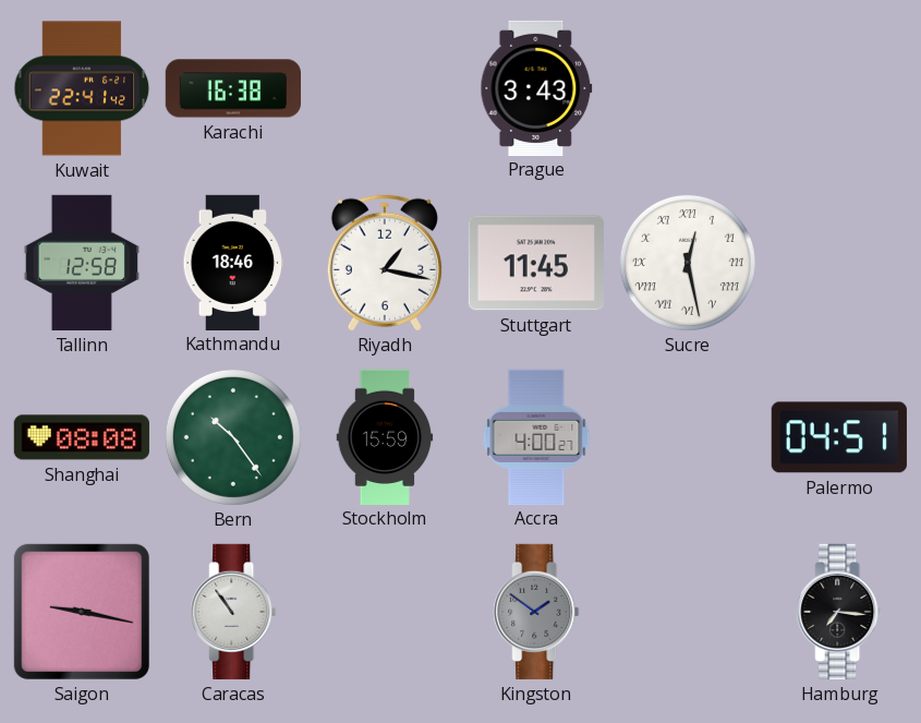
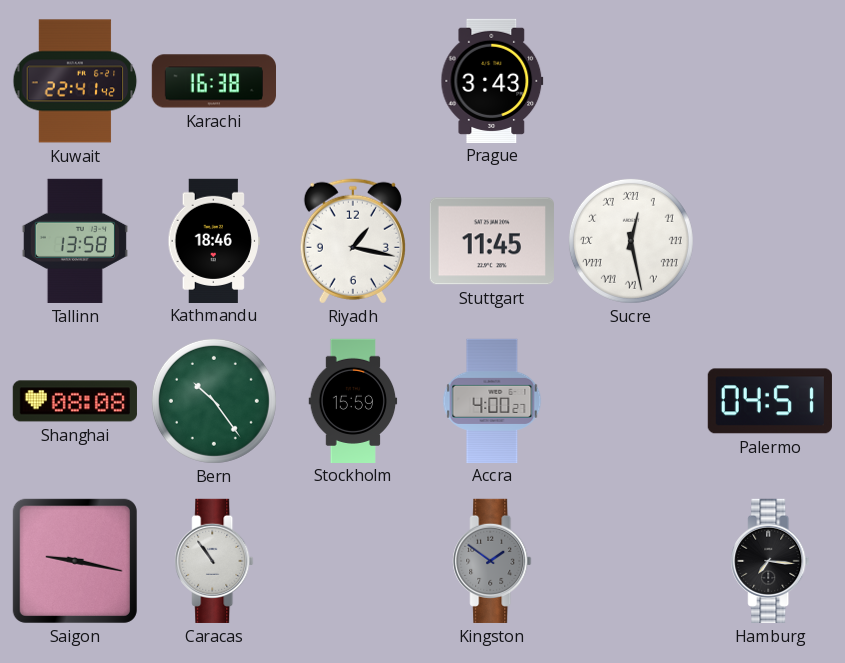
Tallinn: 12:58 -> 13:58 (75, 241)
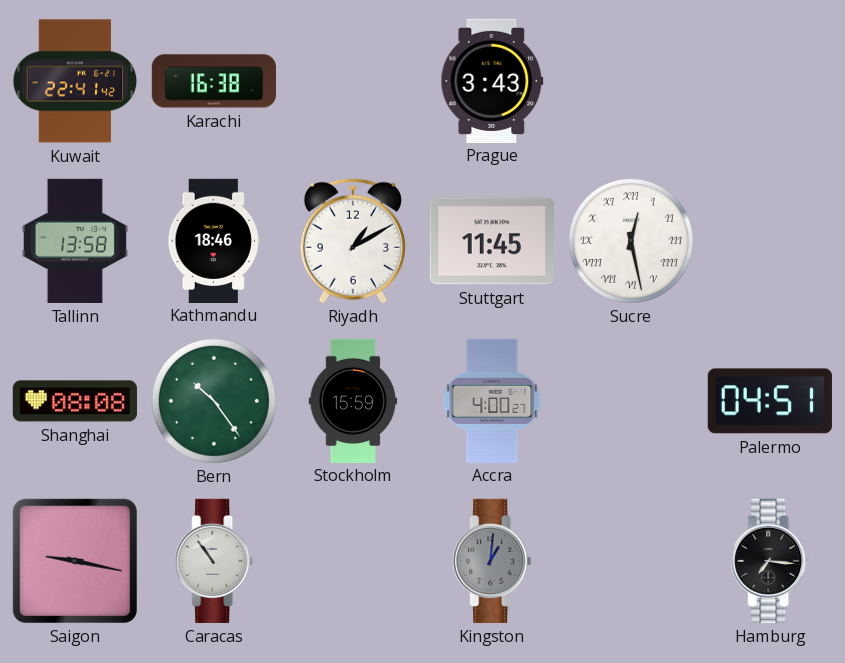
Riyadh: 1:17 -> 1:10 (353, 241)
Kingston: 1:51 -> 1:01 (492, 561)
